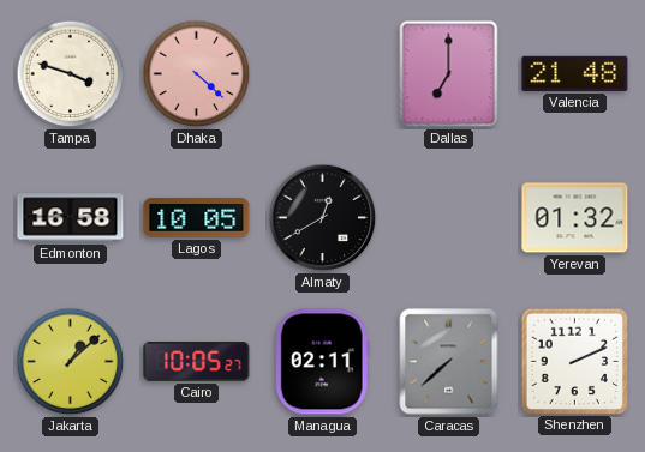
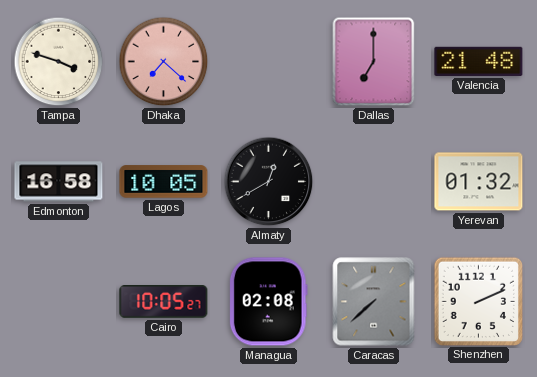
Dhaka: 4:22 -> 7:22 (164, 62)
Jakarta: 1:08 -> none (71, 362)
Managua: 02:11 -> 02:08 (268, 302)
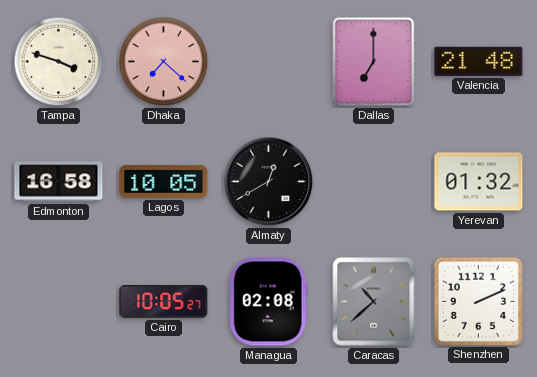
Caracas: 7:38 -> 10:38 (374, 302)
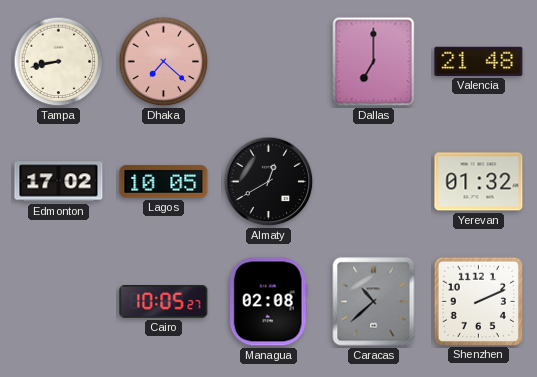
Tampa: 3:48 -> 8:43 (59, 62)
Edmonton: 16:58 -> 17:02 (59, 182)
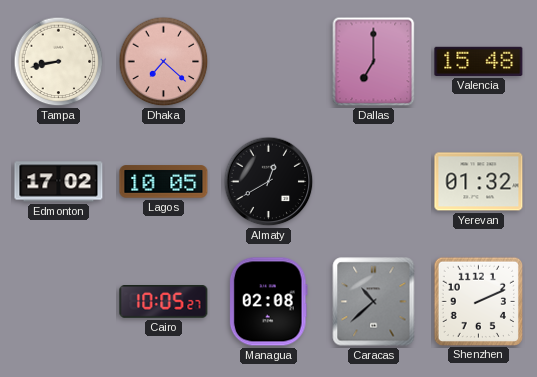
Valencia: 21:48 -> 15:48 (479, 61)
